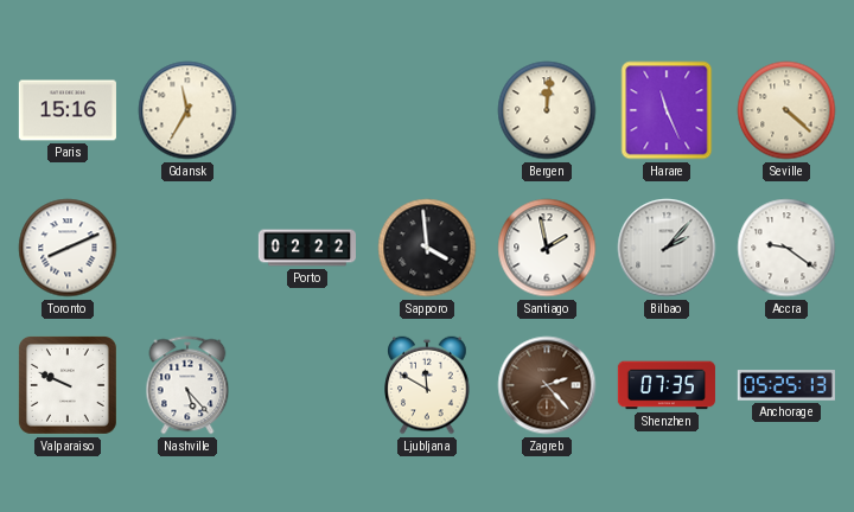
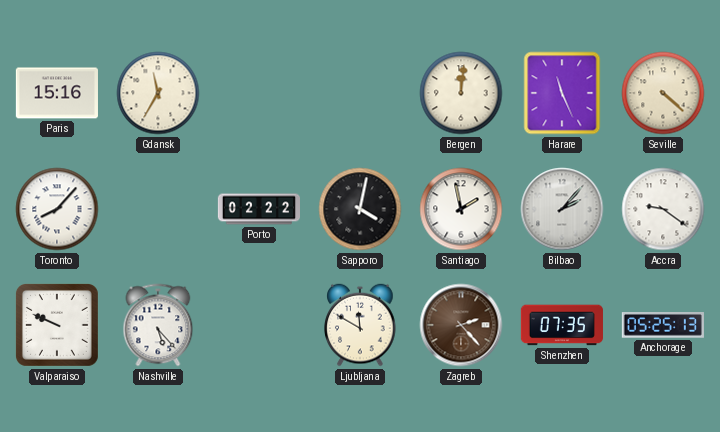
Toronto: 8:11 -> 8:07 (57, 209)
Sapporo: 3:59 -> 4:02 (360, 209)
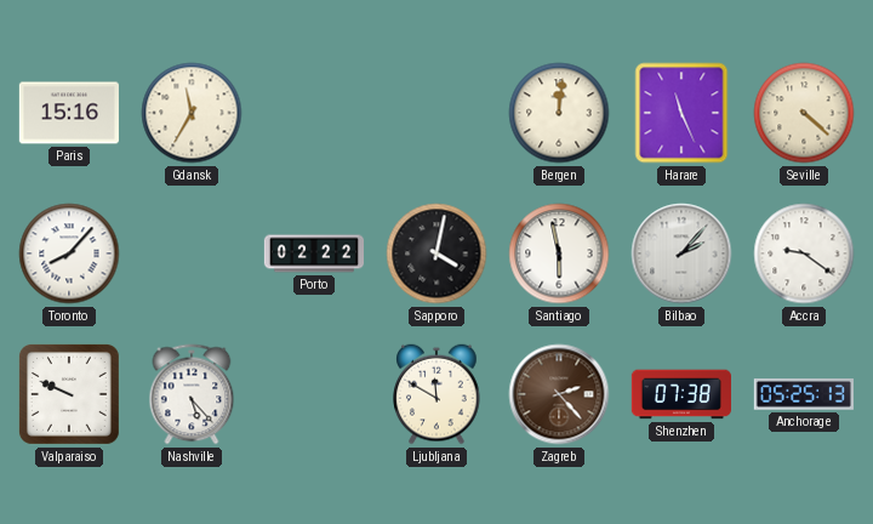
Santiago: 1:58 -> 5:58 (559, 254)
Shenzhen: 07:35 -> 07:38 (681, 394)
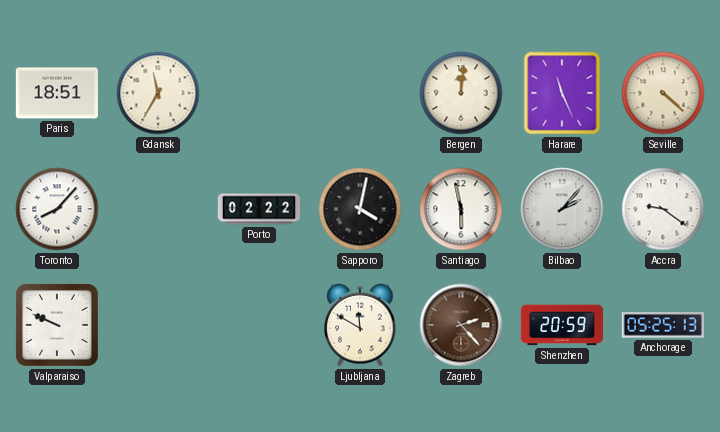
Paris: 15:16 -> 18:51 (57, 93)
Nashville: 5:23 -> none (192, 394)
Shenzhen: 07:38 -> 20:59 (562, 325)
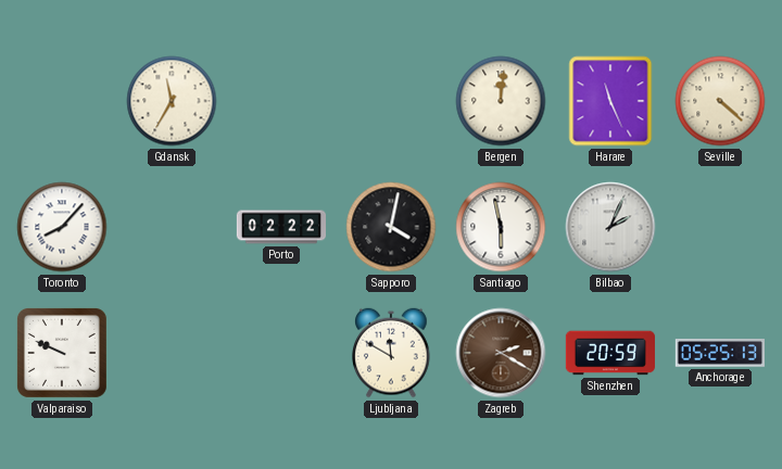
Paris: 18:51 -> none (57, 93)
Bilbao: 2:07 -> 2:04 (610, 227)
Accra: 9:21 -> none (663, 209)
Zagreb: 2:23 -> 2:20 (501, 353)
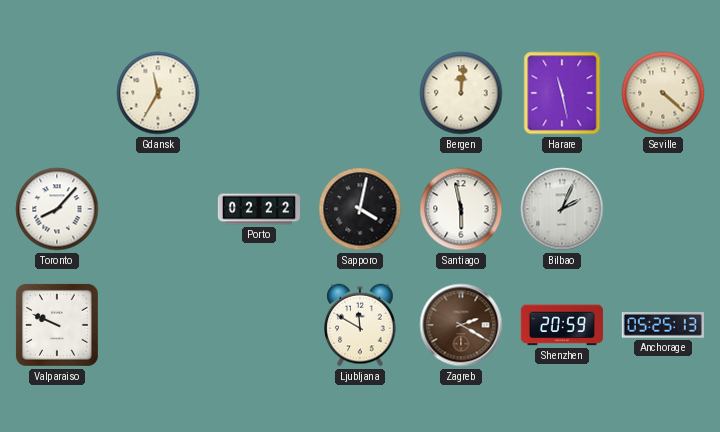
Harare: 11:26 -> 11:28 (562, 93)
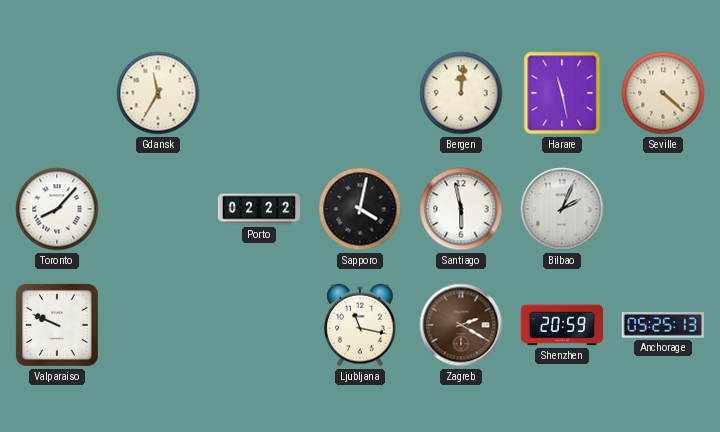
Ljubljana: 11:50 -> 11:17 (360, 325)
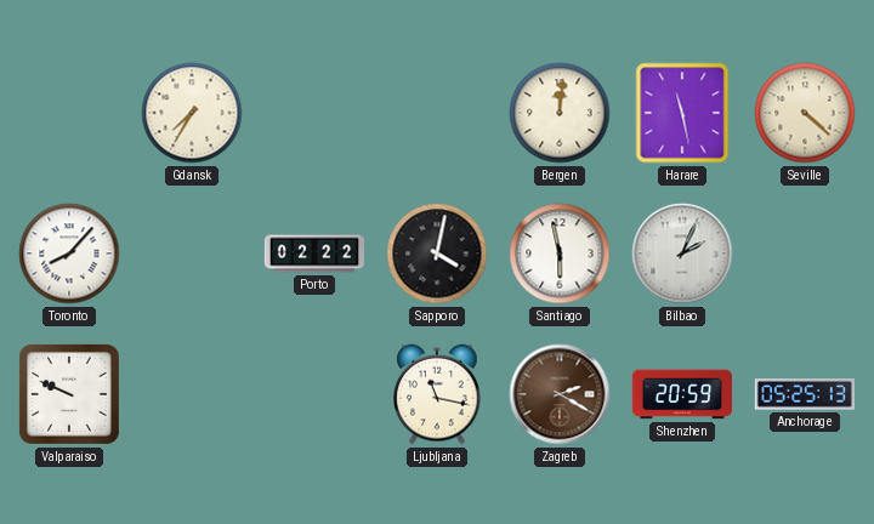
Gdansk: 11:35 -> 7:35 (192, 113)
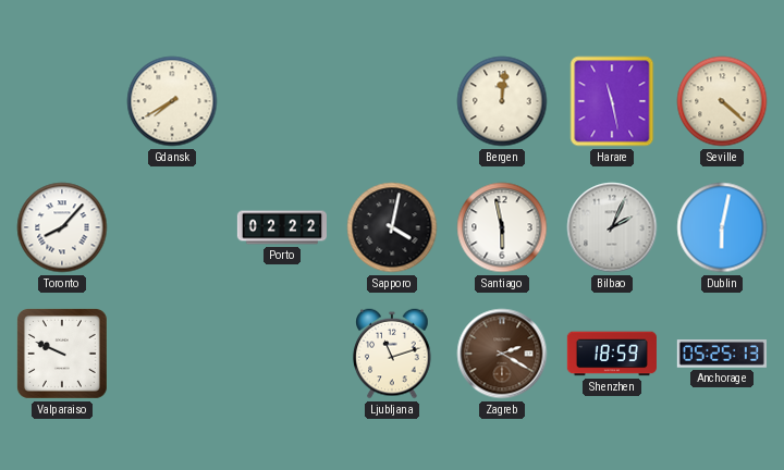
Gdansk: 7:35 -> 7:40 (172, 101)
Dublin: none -> 6:02 (722, 227)
Ljubljana: 11:17 -> 11:12 (392, 354)
Shenzhen: 20:59 -> 18:59 (612, 354)
